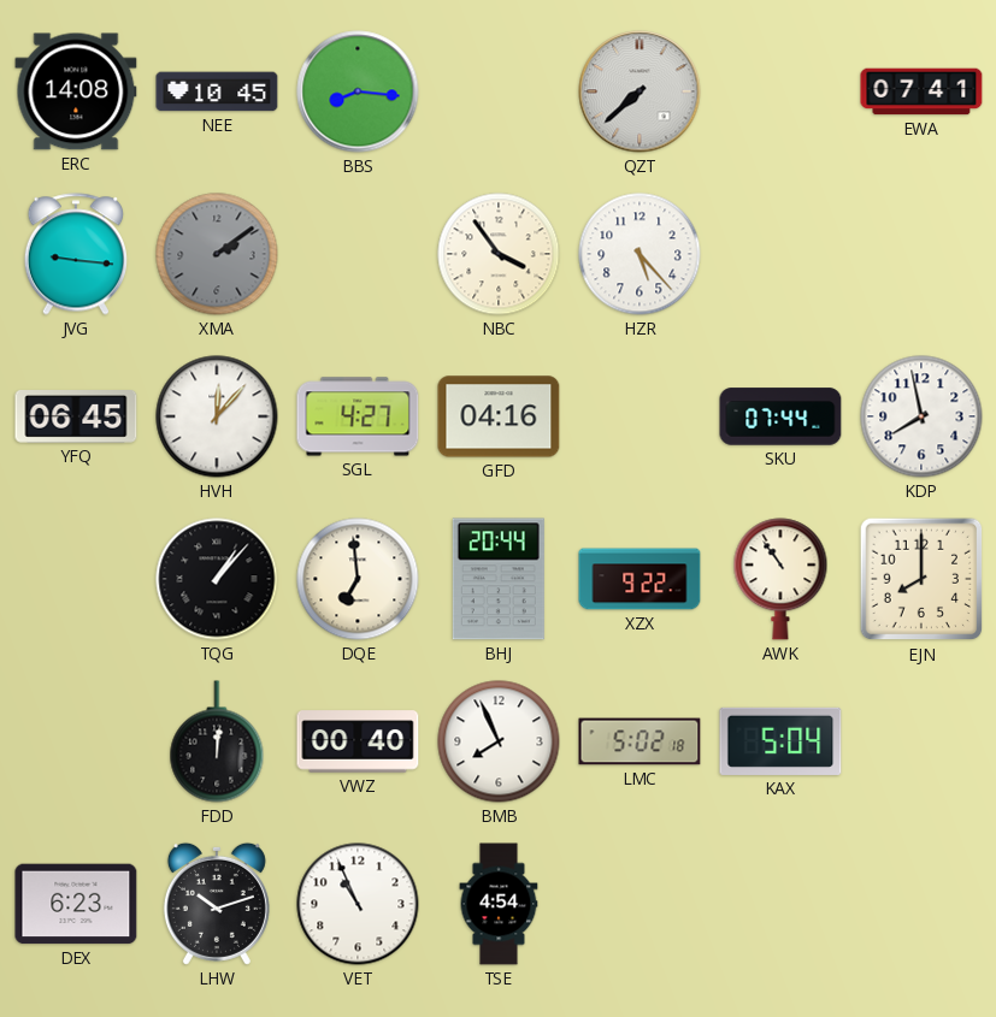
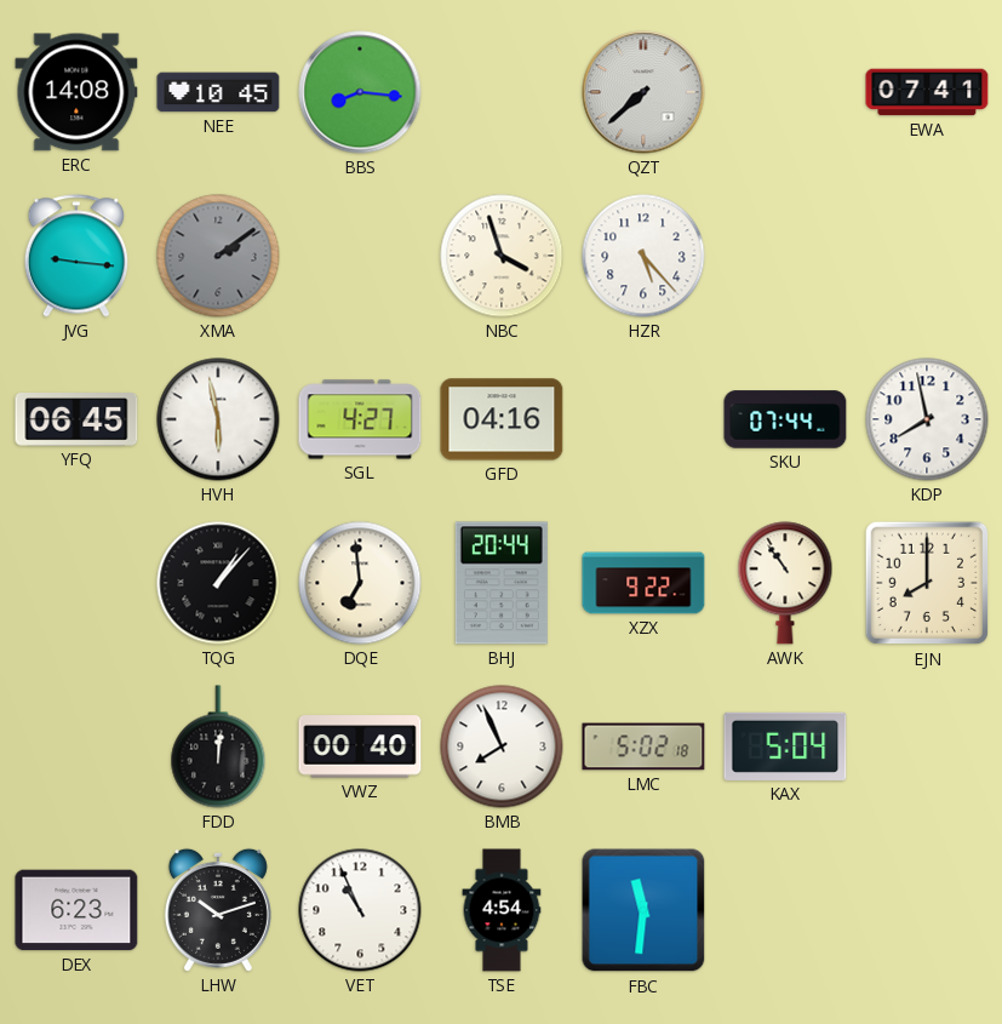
NBC: 3:54 -> 3:57 (502, 256)
HVH: 12:07 -> 5:58 (218, 419)
FBC: none -> 11:31 (643, 910)
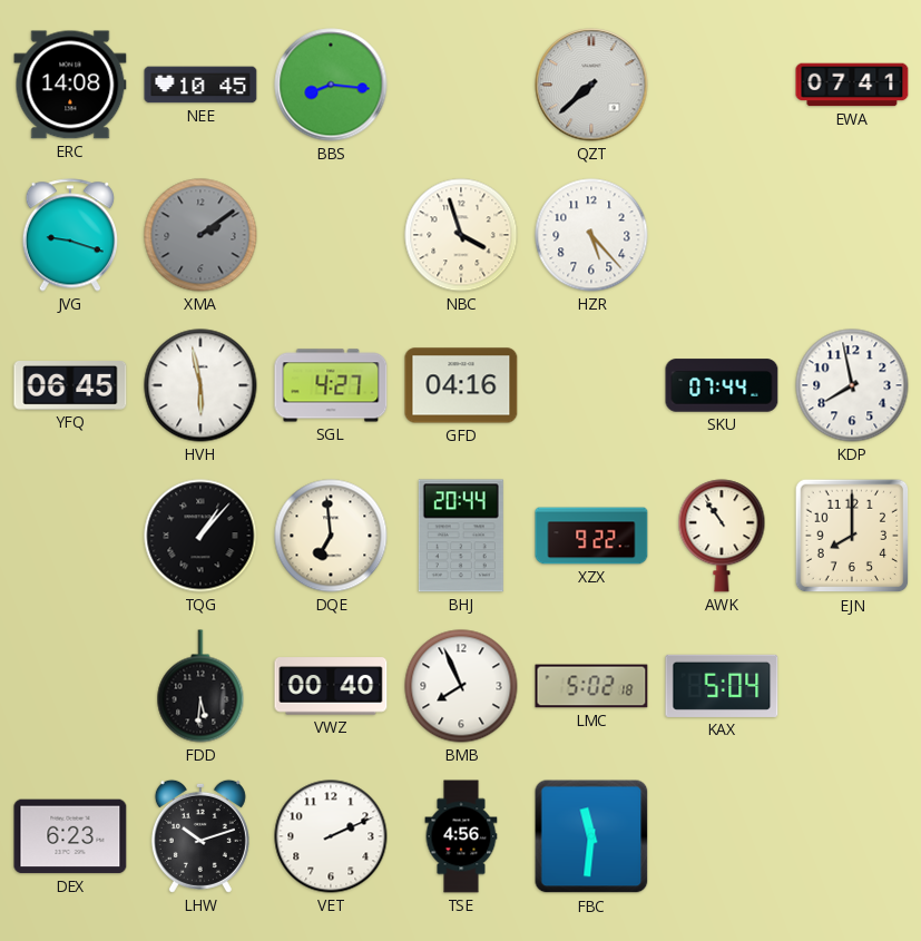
JVG: 9:16 -> 9:18 (69, 235)
FDD: 12:01 -> 5:31 (200, 686)
VET: 10:56 -> 2:11 (331, 836)
TSE: 4:54 -> 4:56 (461, 836)
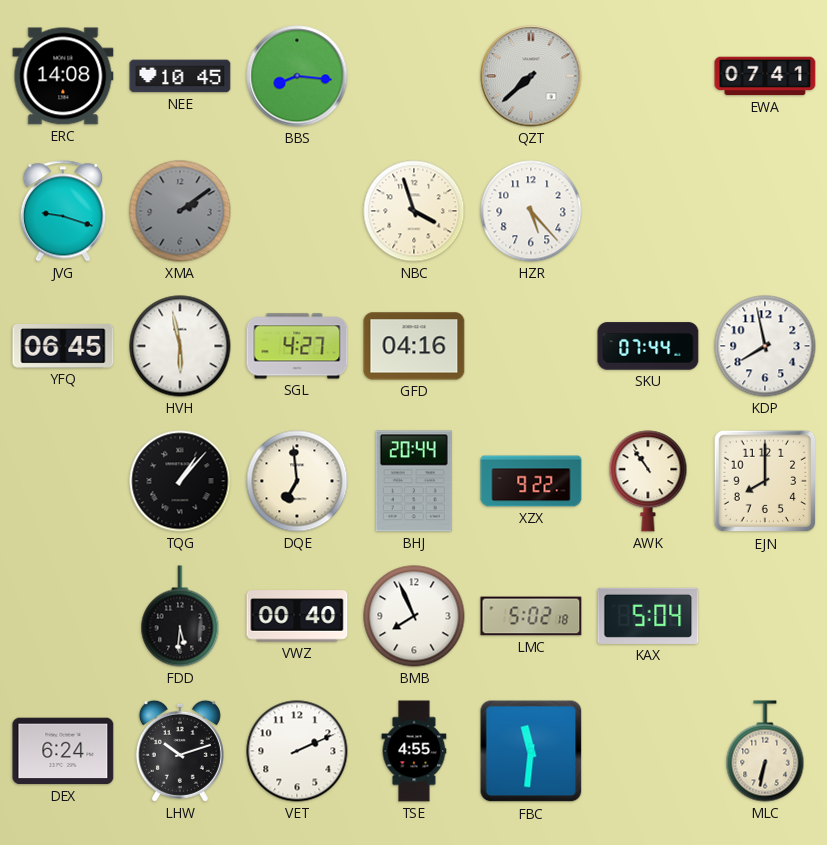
DEX: 6:23 -> 6:24 (63, 751)
TSE: 4:56 -> 4:55 (414, 751)
MLC: none -> 6:32 (765, 751)
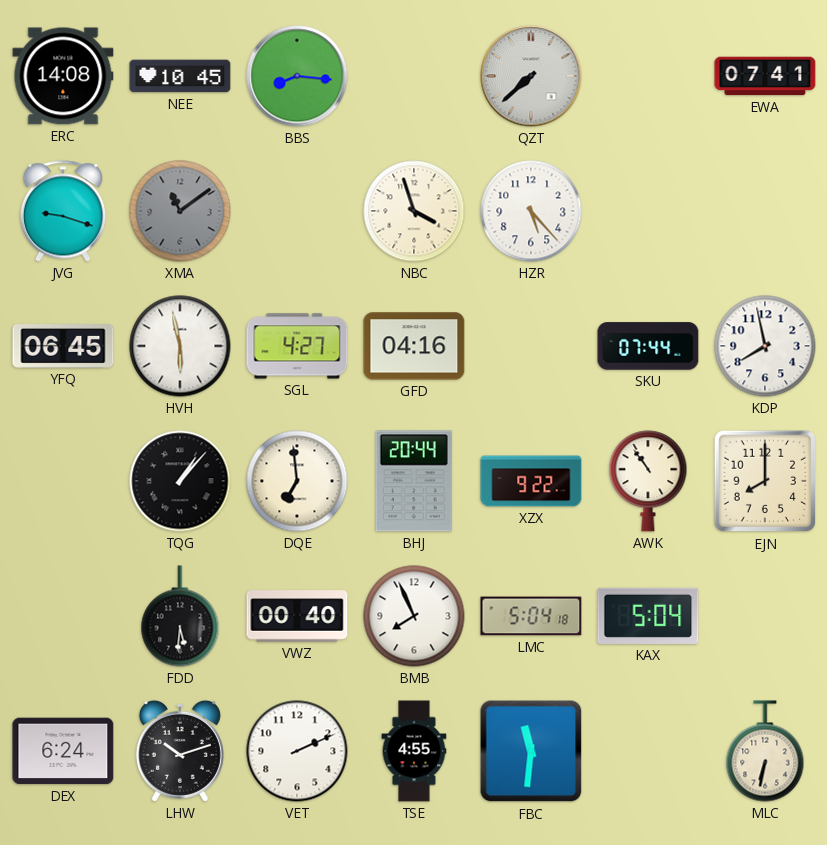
XMA: 2:09 -> 11:09 (180, 211)
LMC: 5:02 -> 5:04 (531, 616)
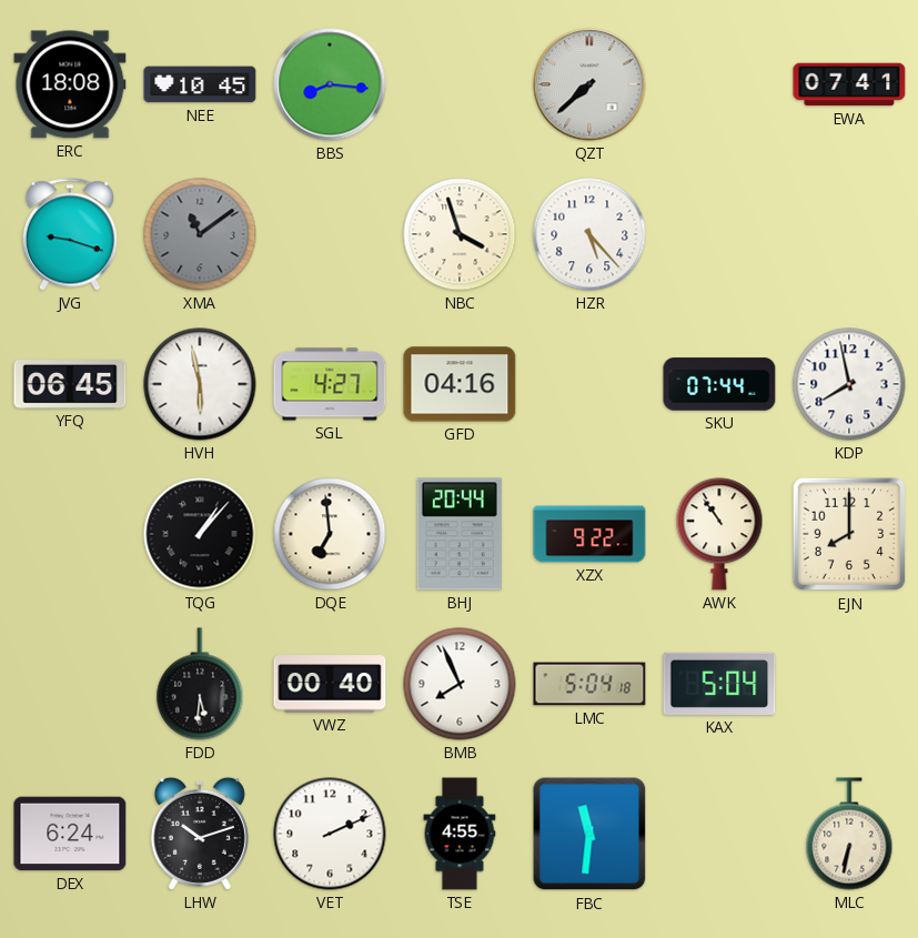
ERC: 14:08 -> 18:08 (70, 84)
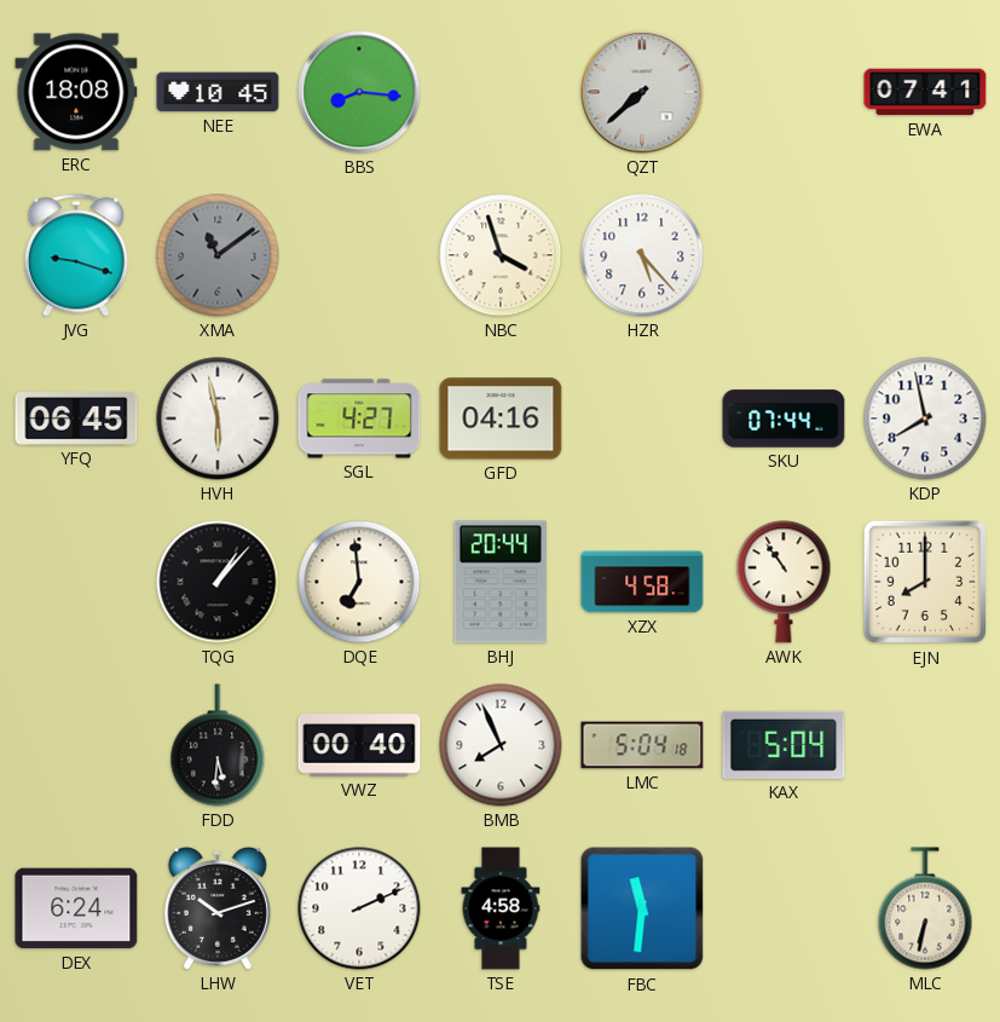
XZX: 9:22 -> 4:58 (642, 582)
TSE: 4:55 -> 4:58 (501, 908)
